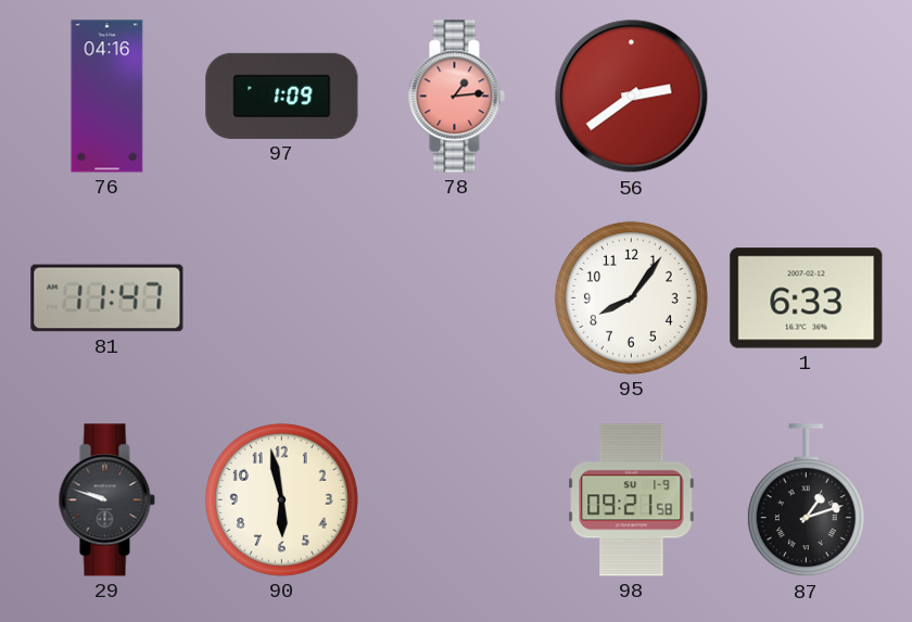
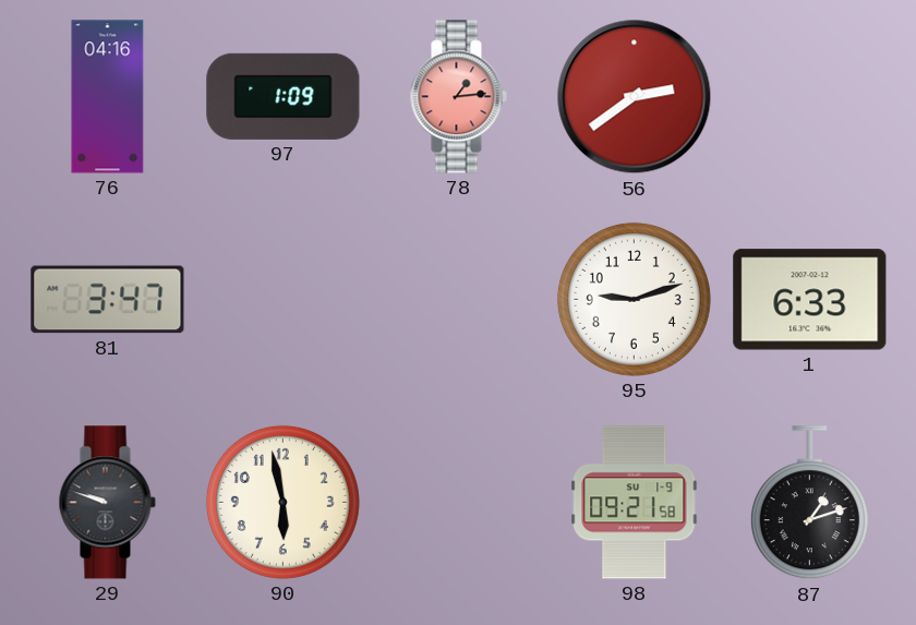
81: 11:47 -> 3:47 (108, 300)
95: 8:06 -> 9:12 (634, 299)
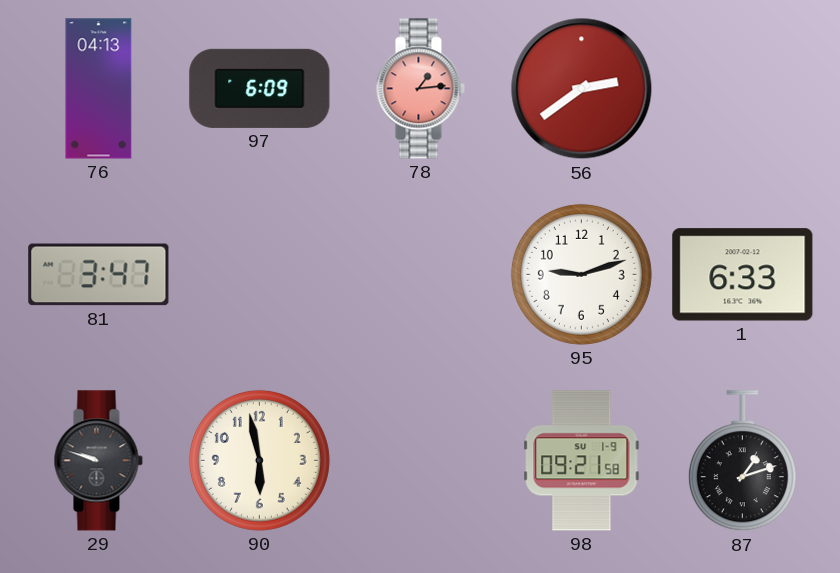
76: 04:16 -> 04:13 (99, 89)
97: 1:09 -> 6:09 (260, 88)
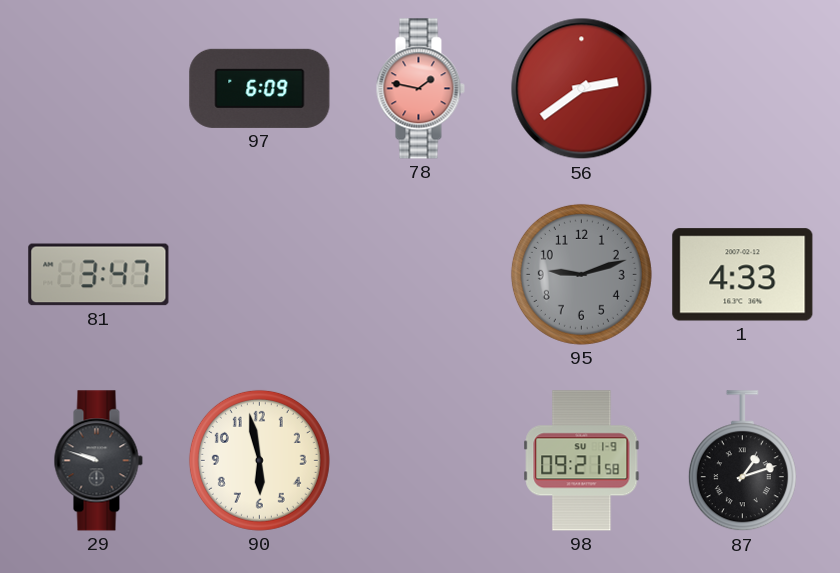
76: 04:13 -> none (99, 89)
78: 1:14 -> 1:47 (420, 89)
95 dial: white -> grey (581, 274)
1: 6:33 -> 4:33 (743, 275)
